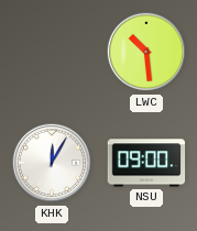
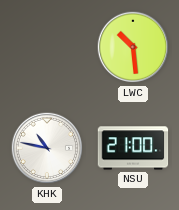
KHK: 12:05 -> 10:47 (47, 148)
NSU: 09:00 -> 21:00 (133, 148)
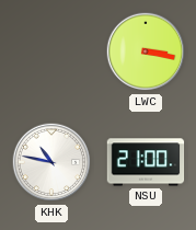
LWC: 10:29 -> 3:17 (146, 51)
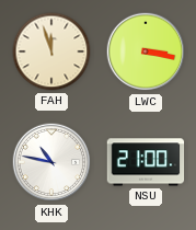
FAH: none -> 11:57 (51, 51)
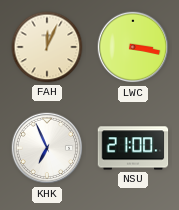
FAH: 11:57 -> 12:04 (47, 47)
KHK: 10:47 -> 6:56 (47, 148)
